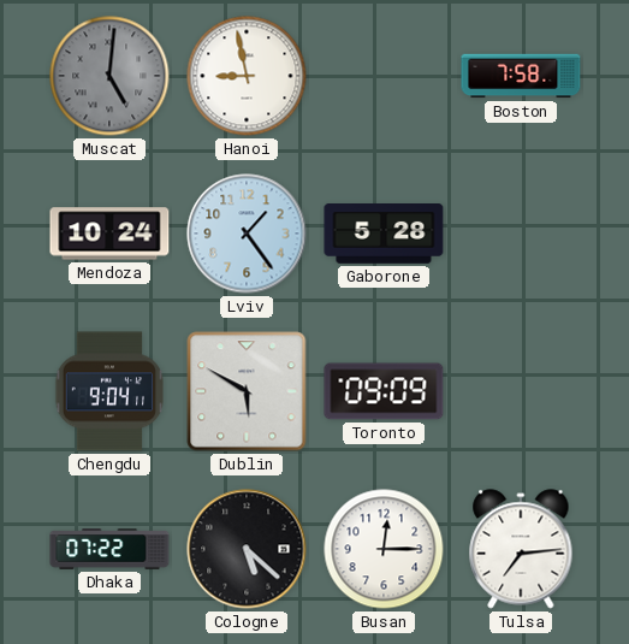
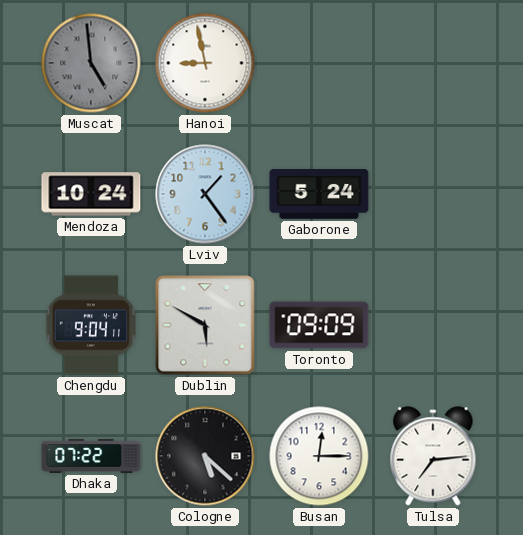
Muscat: 5:01 -> 4:59 (91, 63)
Boston: 7:58 -> none (521, 76)
Gaborone: 5:28 -> 5:24 (319, 195)
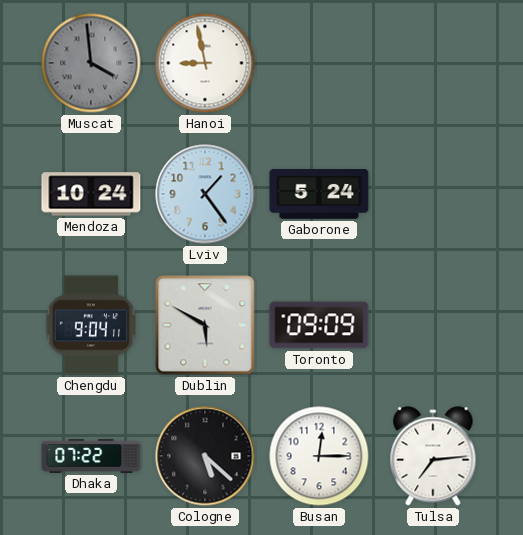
Muscat: 4:59 -> 3:59 (91, 63)
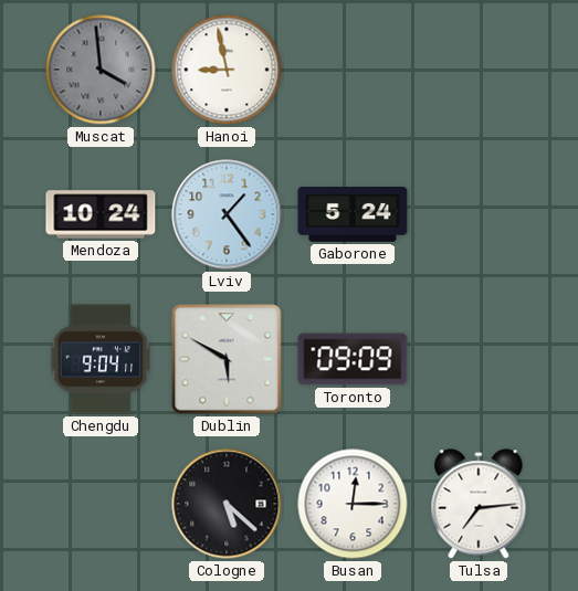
Dhaka: 07:22 -> none (91, 456)
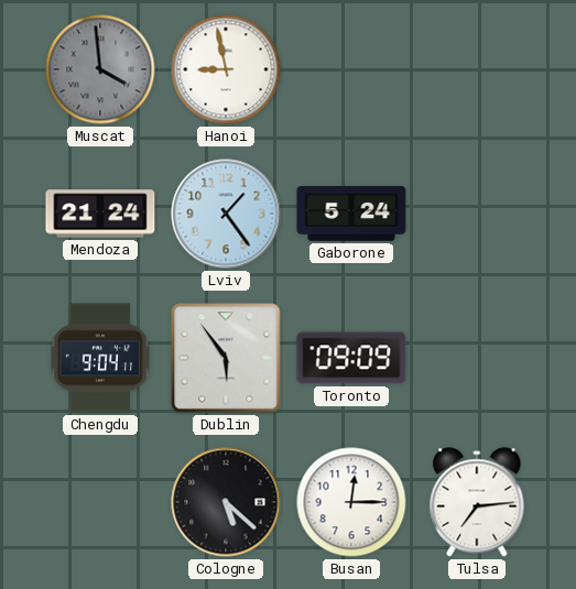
Mendoza: 10:24 -> 21:24 (100, 214)
Dublin: 5:50 -> 5:54 (226, 358)
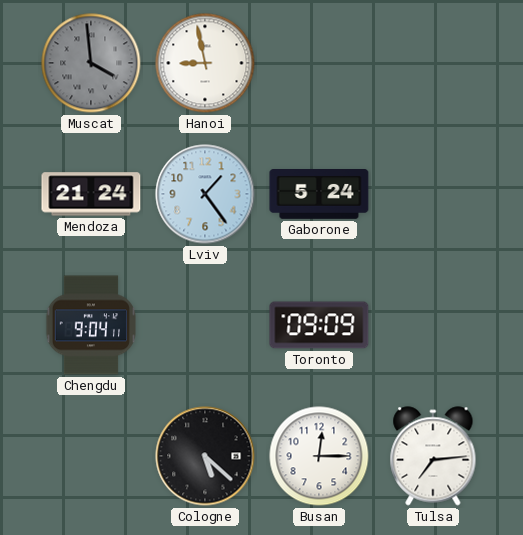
Dublin: 5:54 -> none (226, 358)
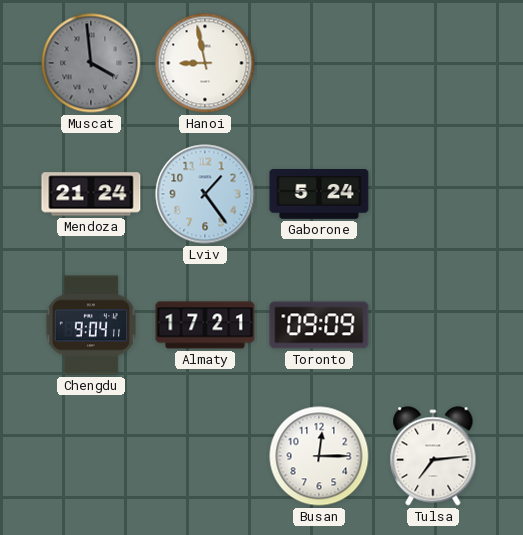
Almaty: none -> 17:21 (205, 325)
Cologne: 5:22 -> none (205, 456)
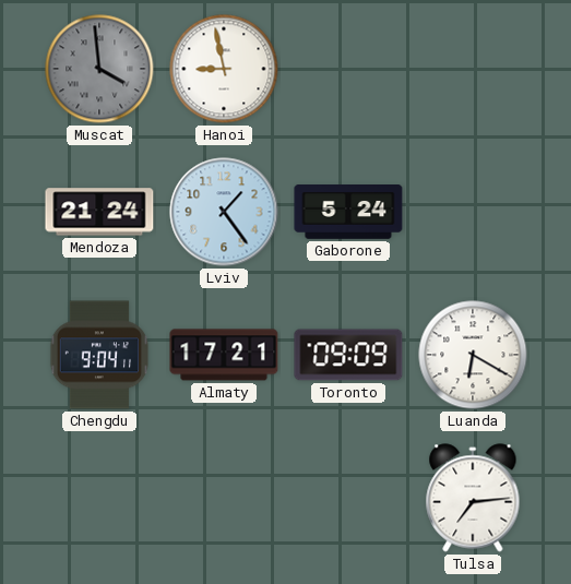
Luanda: none -> 6:20 (473, 355)
Busan: 12:15 -> none (319, 456)
